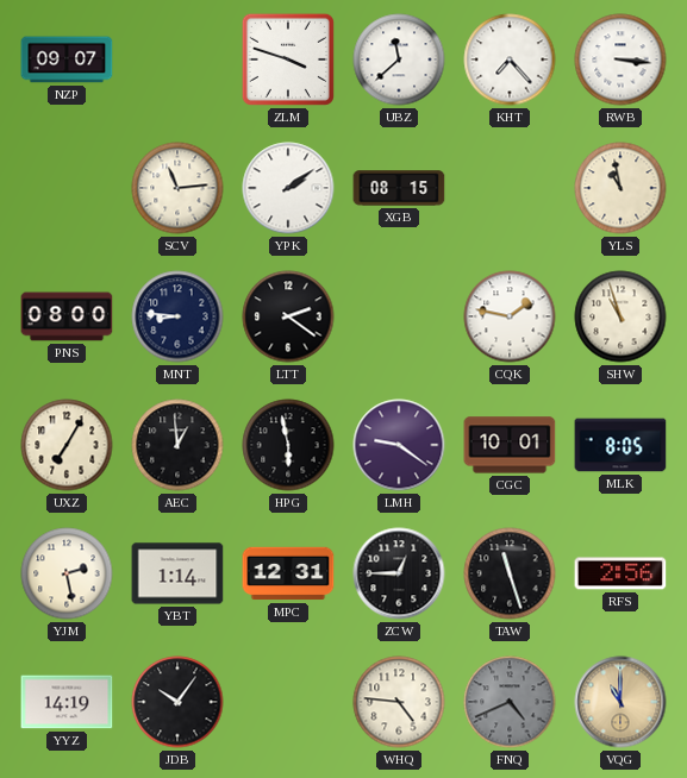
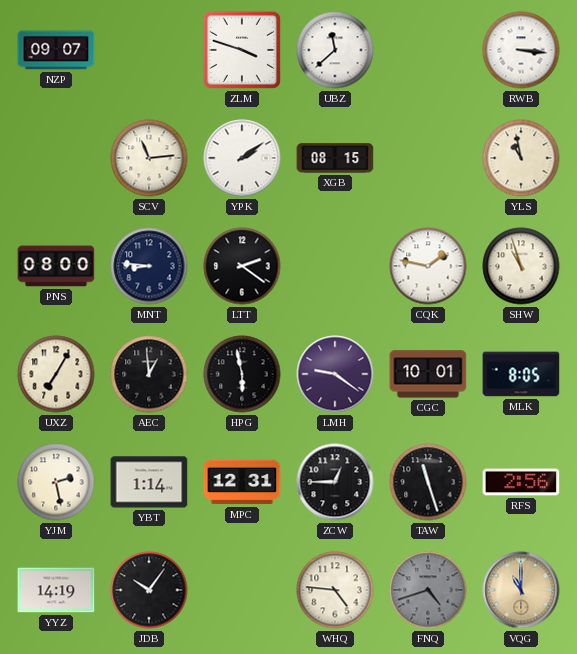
KHT: 7:23 -> none (510, 59)
FNQ: 4:41 -> 4:42 (428, 590)
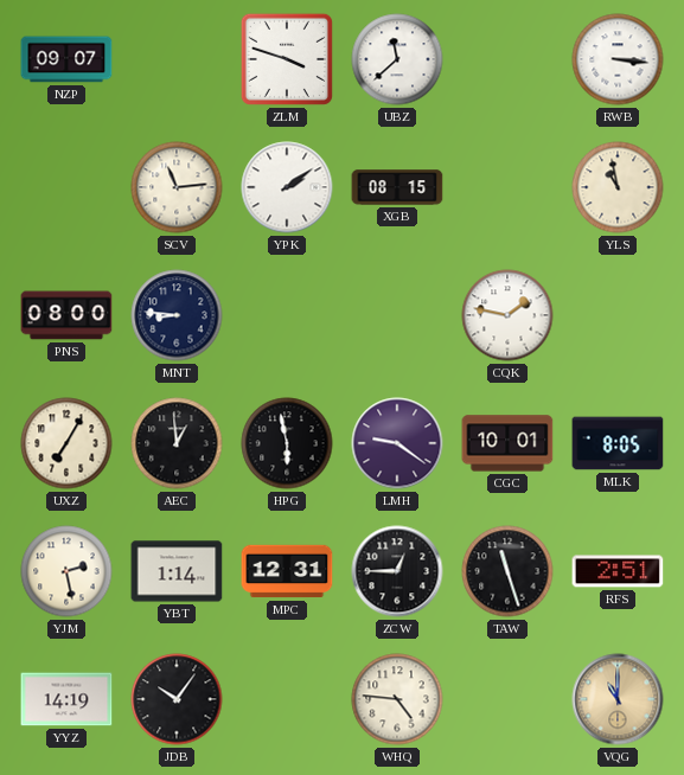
LTT: 2:21 -> none (242, 266)
SHW: 10:57 -> none (521, 266)
RFS: 2:56 -> 2:51 (618, 571)
FNQ: 4:42 -> none (428, 590)
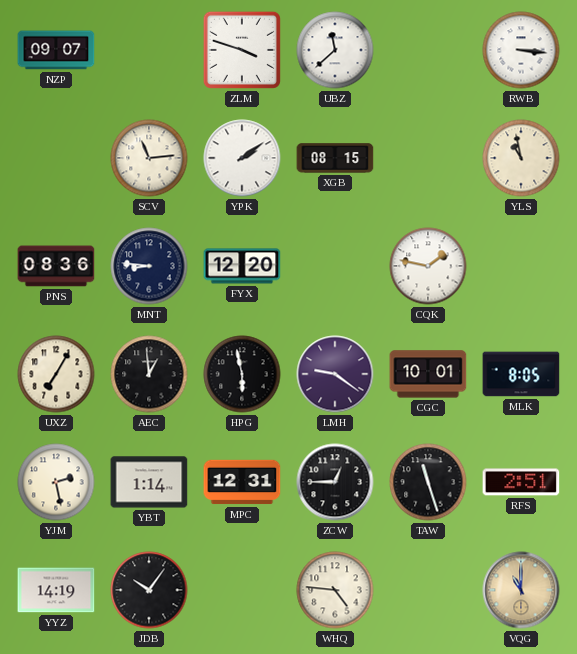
PNS: 08:00 -> 08:36 (56, 266)
FYX: none -> 12:20 (242, 266)
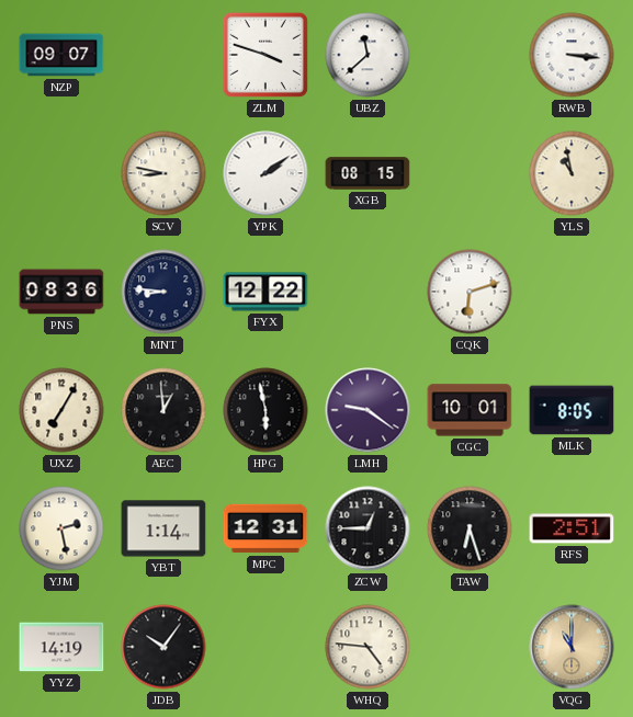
SCV: 11:14 -> 8:47 (163, 173)
FYX: 12:20 -> 12:22 (265, 292)
CQK: 1:47 -> 6:12 (470, 292)
TAW: 11:27 -> 6:27 (470, 528)
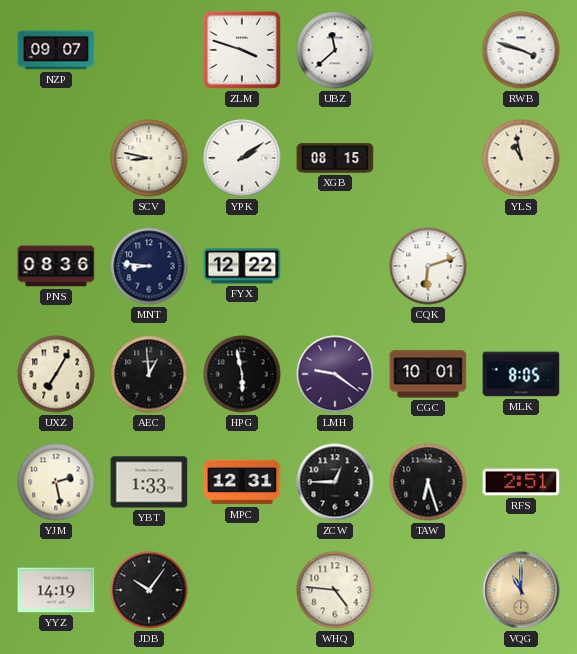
RWB: 3:16 -> 3:48 (521, 50)
YBT: 1:14 -> 1:33 (149, 482)
